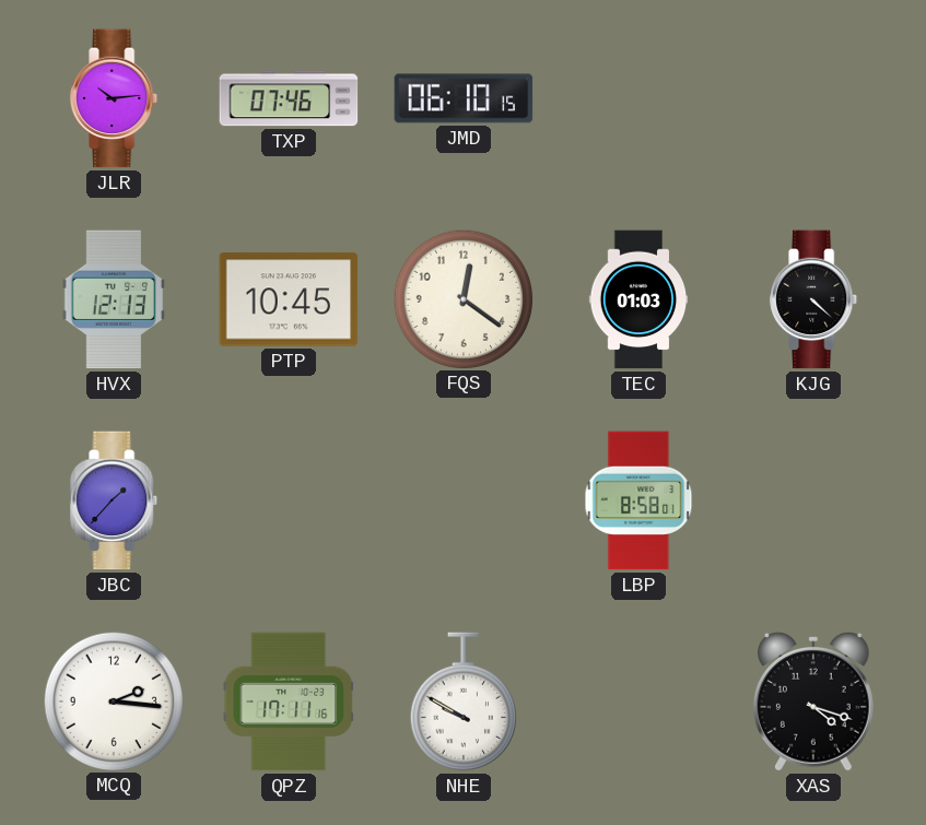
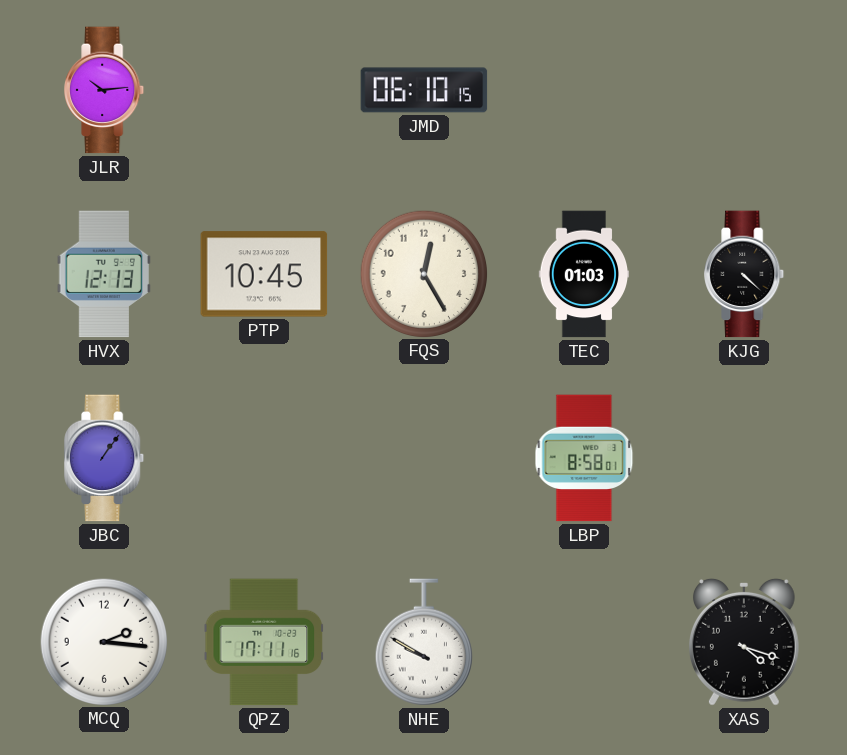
TXP: 07:46 -> none (289, 98)
FQS: 12:21 -> 12:25 (423, 273)
JBC: 1:37 -> 1:06 (105, 458)
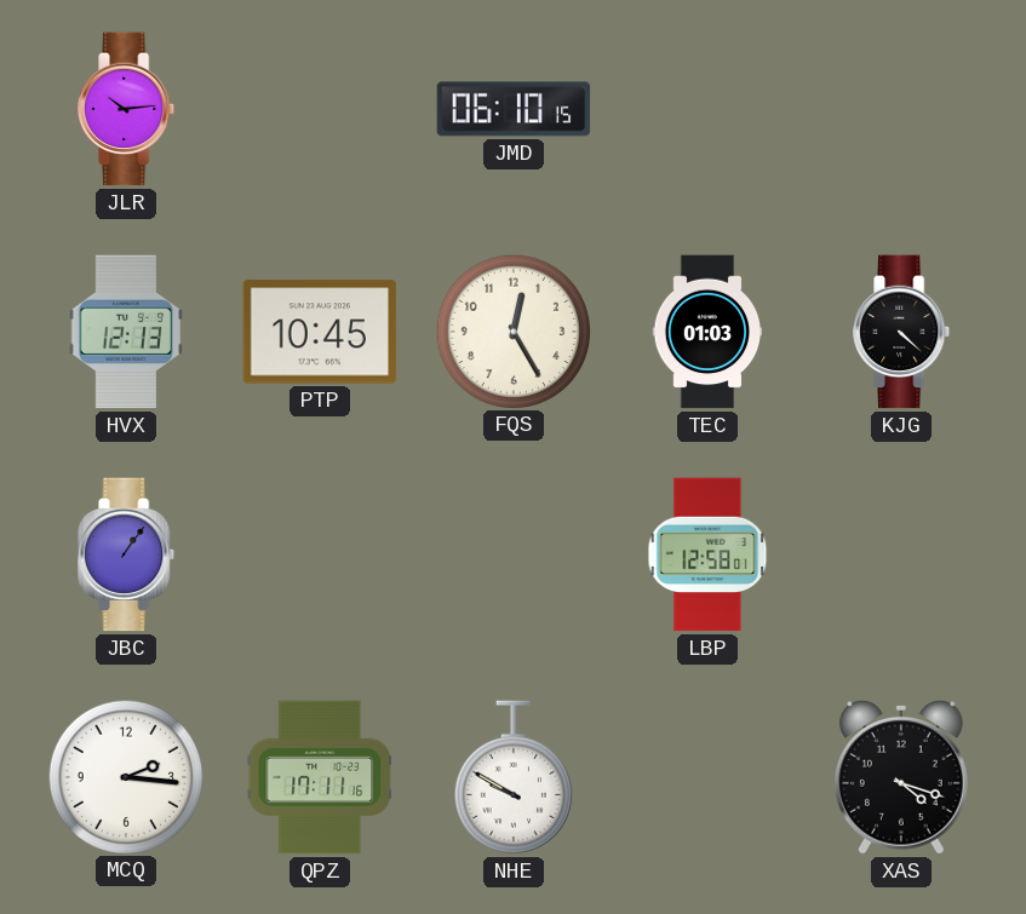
LBP: 8:58 -> 12:58 (707, 554)
